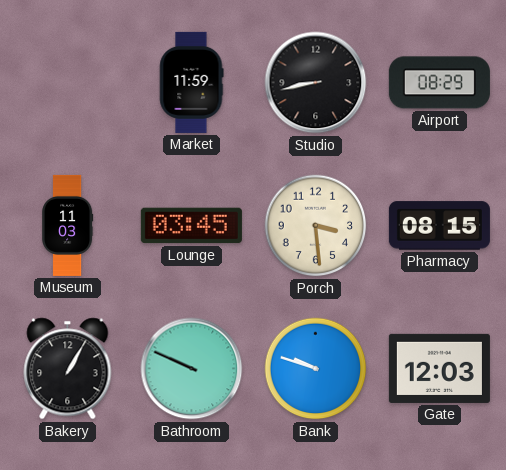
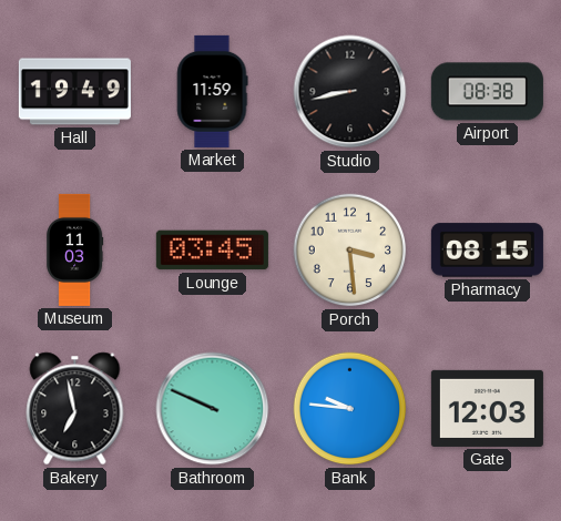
Hall: none -> 19:49 (74, 92)
Airport: 08:29 -> 08:38 (487, 92)
Bakery: 1:05 -> 6:58 (75, 409)
Bank: 9:48 -> 9:46 (350, 409)
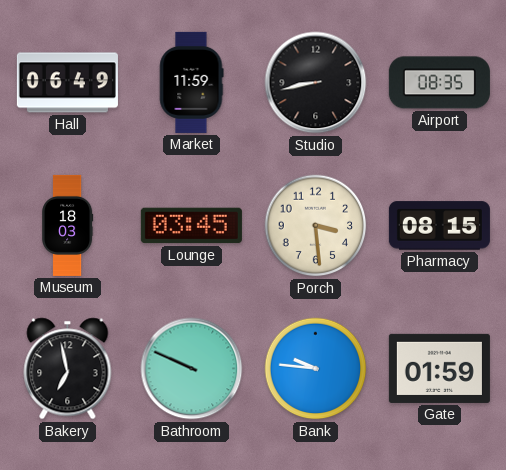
Hall: 19:49 -> 06:49 (67, 83)
Airport: 08:38 -> 08:35 (439, 83)
Museum: 11:03 -> 18:03 (68, 225)
Gate: 12:03 -> 01:59 (439, 368)
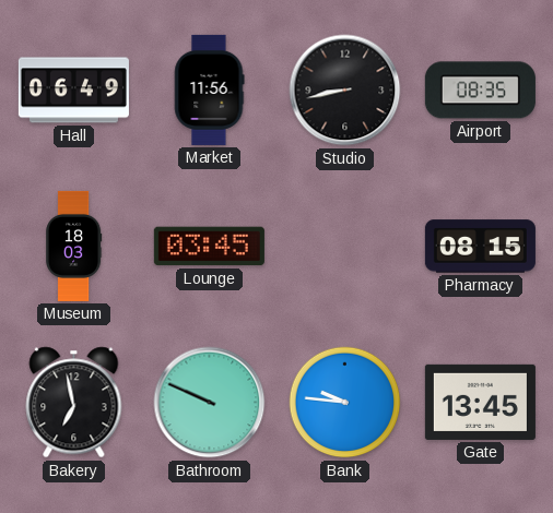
Market: 11:59 -> 11:56 (209, 90)
Porch: 3:29 -> none (316, 226)
Gate: 01:59 -> 13:45 (480, 402)
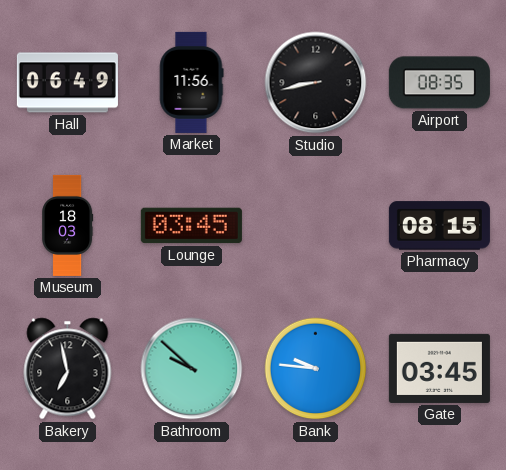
Bathroom: 9:49 -> 9:52 (192, 369)
Gate: 13:45 -> 03:45 (439, 368)
